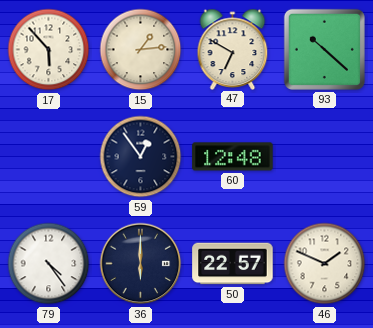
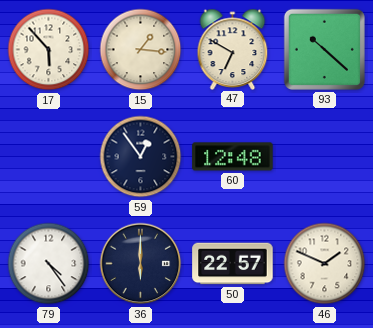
15: 1:14 -> 1:16 (141, 50)
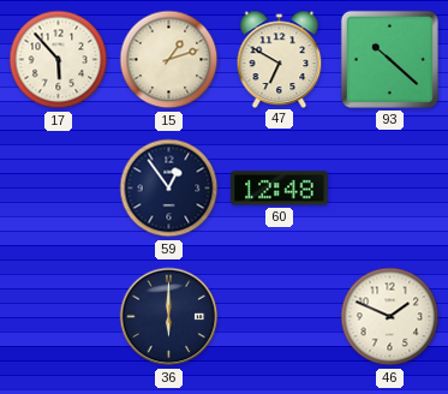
15: 1:16 -> 1:12 (169, 60)
79: 4:24 -> none (49, 264)
50: 22:57 -> none (233, 264)
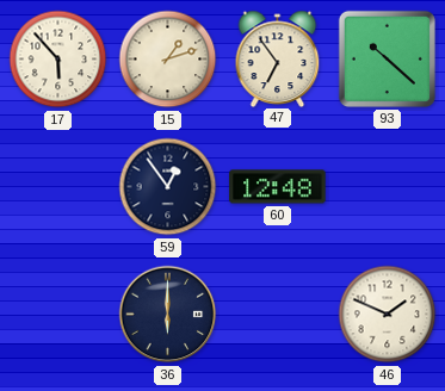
47: 6:50 -> 6:54 (278, 58)
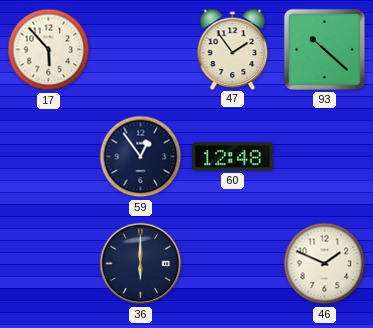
15: 1:12 -> none (168, 60)
47: 6:54 -> 1:54 (233, 49)
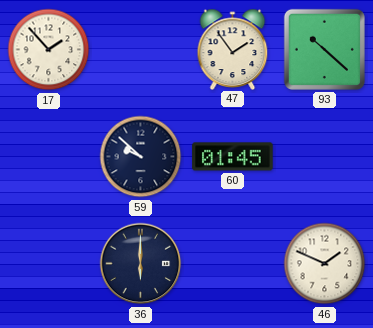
17: 5:53 -> 1:53 (49, 50)
59: 12:54 -> 9:52 (141, 157)
60: 12:48 -> 01:45 (233, 157)
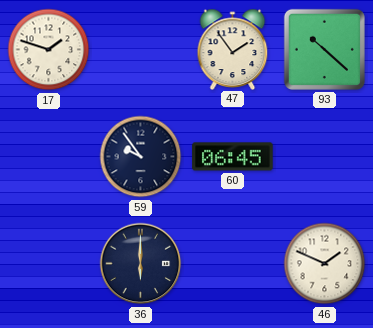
17: 1:53 -> 1:48 (49, 50)
59: 9:52 -> 9:54 (141, 157)
60: 01:45 -> 06:45 (233, 157)
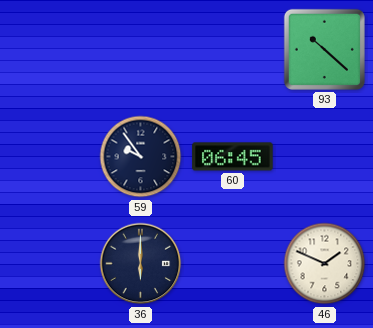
17: 1:48 -> none (49, 50)
47: 1:54 -> none (233, 49)
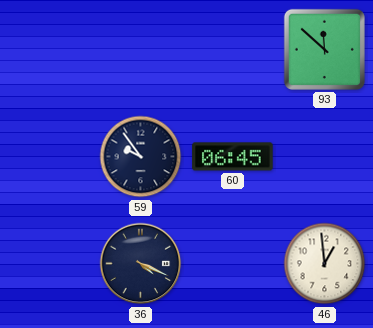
93: 10:22 -> 11:52 (324, 49)
36: 6:00 -> 4:19 (141, 264)
46: 1:49 -> 12:59 (325, 264)
